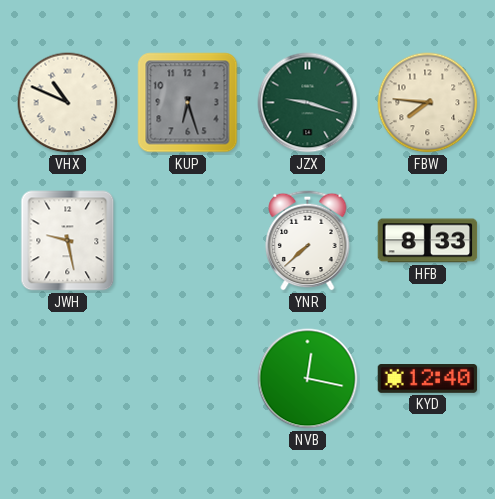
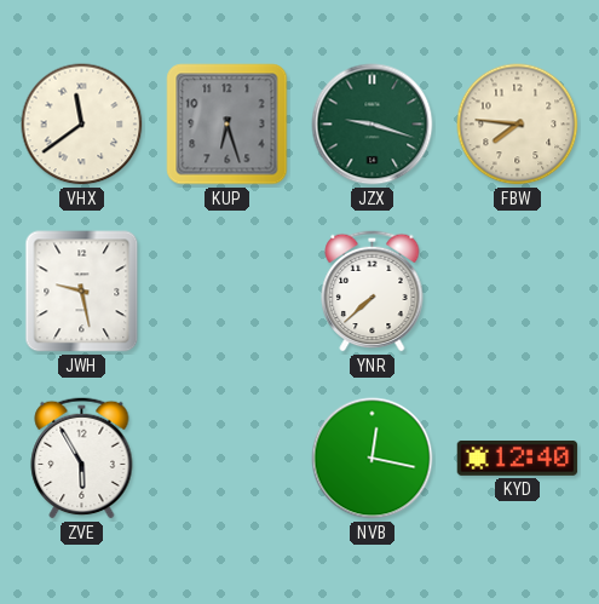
VHX: 10:49 -> 11:39 (82, 125)
HFB: 8:33 -> none (428, 241)
ZVE: none -> 5:55 (82, 458)
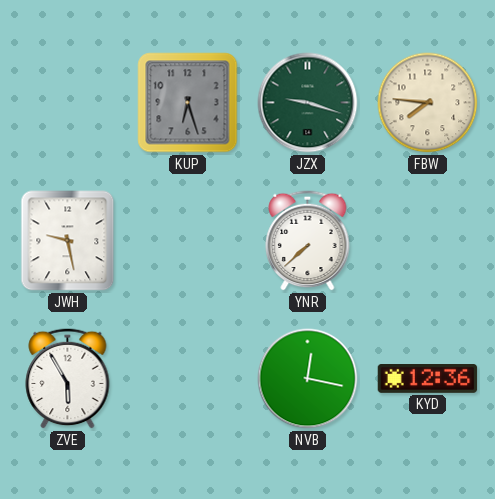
VHX: 11:39 -> none (82, 125)
KYD: 12:40 -> 12:36 (428, 379)
